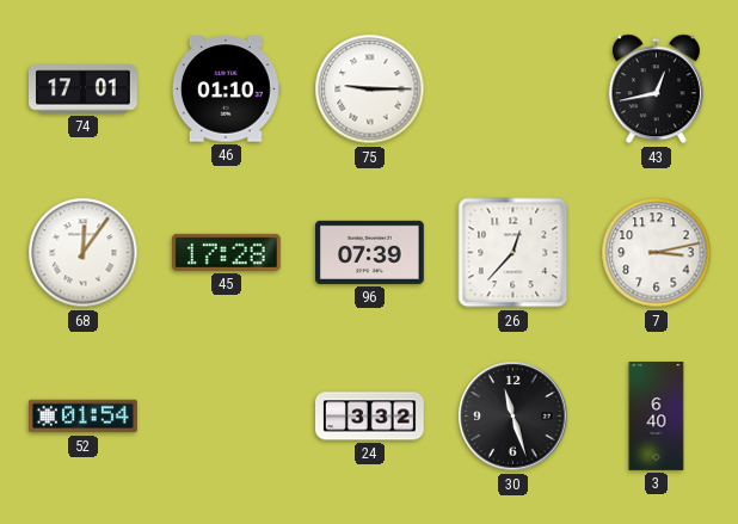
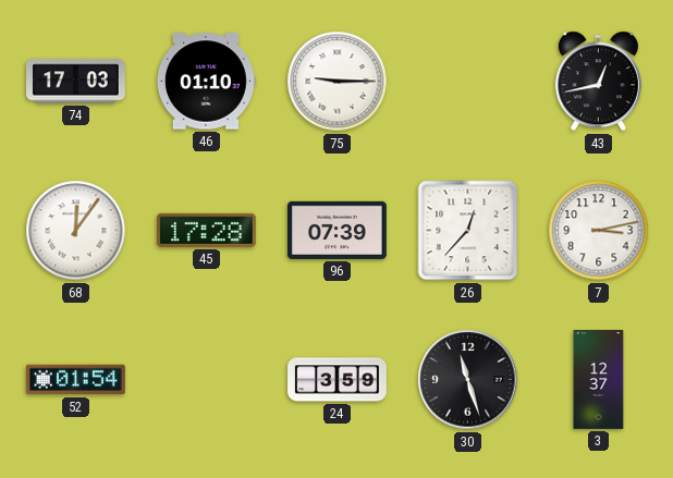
74: 17:01 -> 17:03 (76, 82)
24: 3:32 -> 3:59 (338, 380)
3: 6:40 -> 12:37 (599, 380)
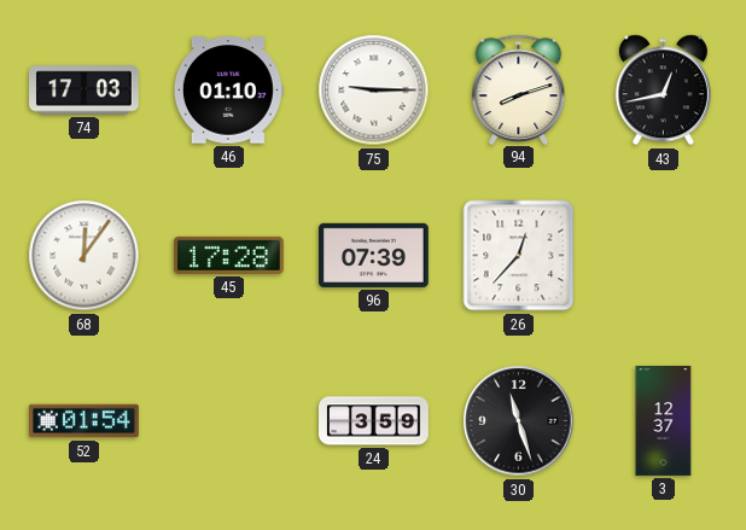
94: none -> 8:12 (519, 89)
7: 3:13 -> none (599, 231)
